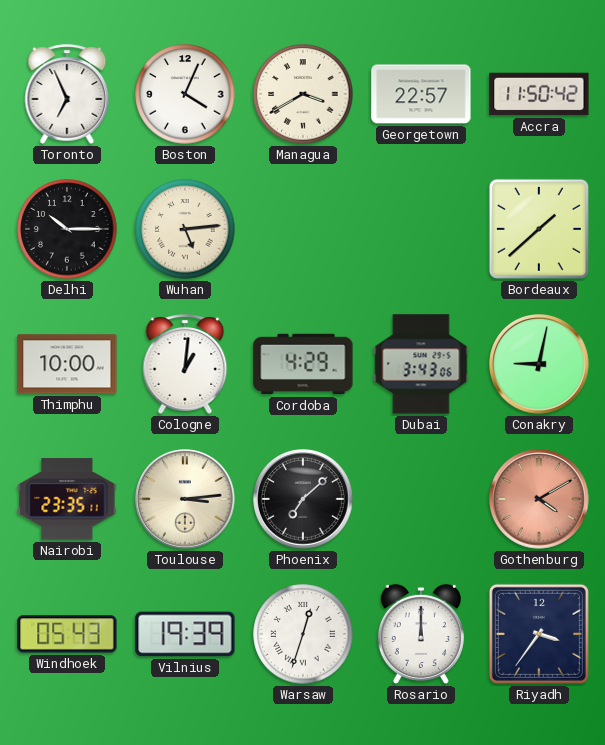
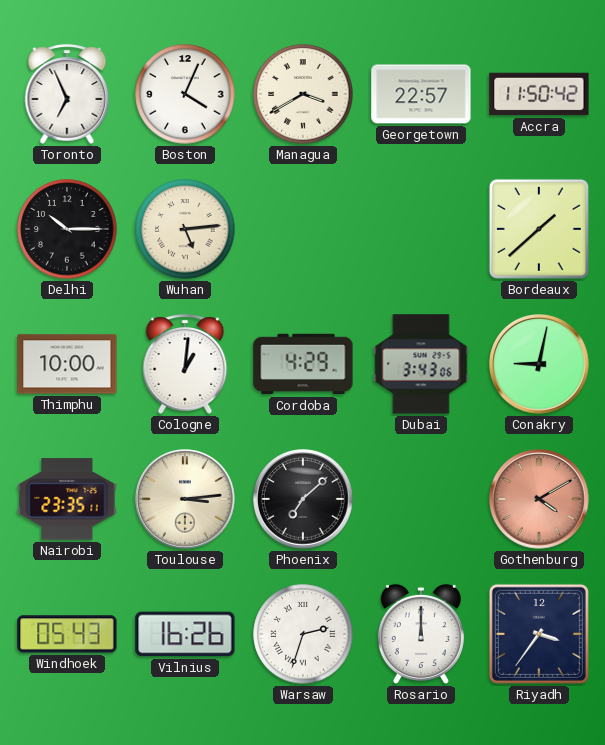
Vilnius: 19:39 -> 16:26 (185, 634)
Warsaw: 12:33 -> 2:33 (303, 634)
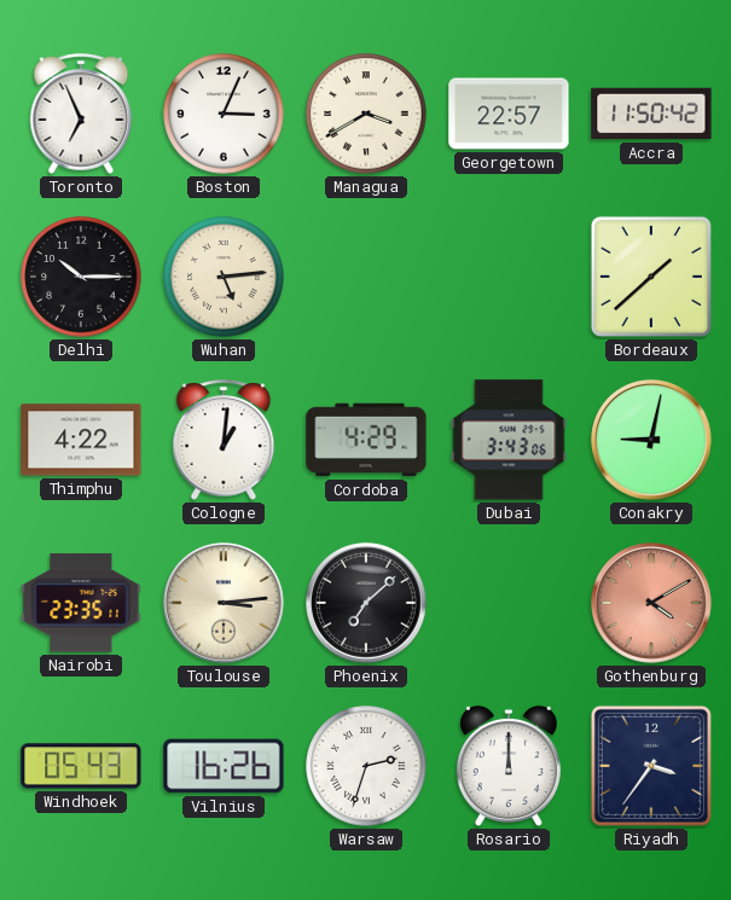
Boston: 4:04 -> 3:04 (224, 114)
Thimphu: 10:00 -> 4:22 (81, 440)
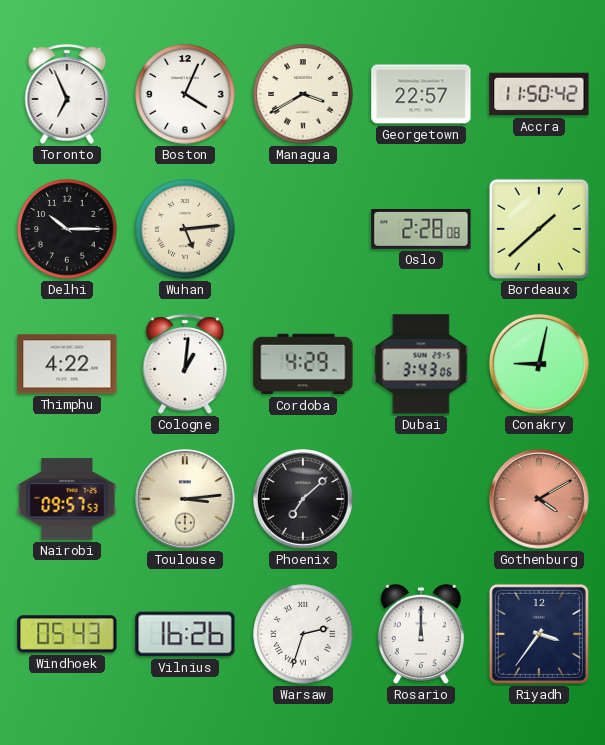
Boston: 3:04 -> 4:04 (185, 94)
Oslo: none -> 2:28 (421, 230)
Nairobi: 23:35 -> 09:57 (67, 499)
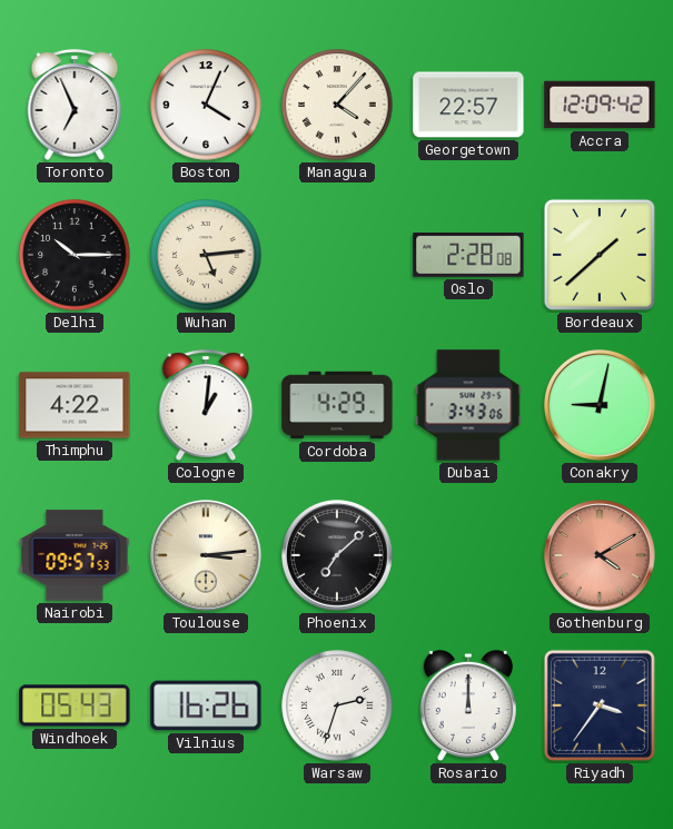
Managua: 3:40 -> 4:07 (337, 105)
Accra: 11:50 -> 12:09 (600, 105)
